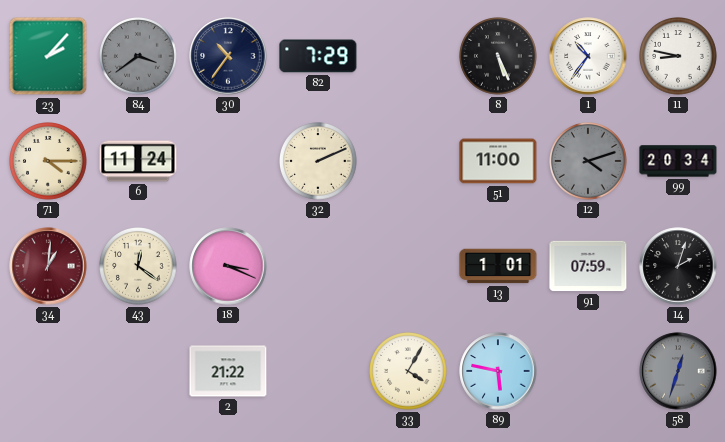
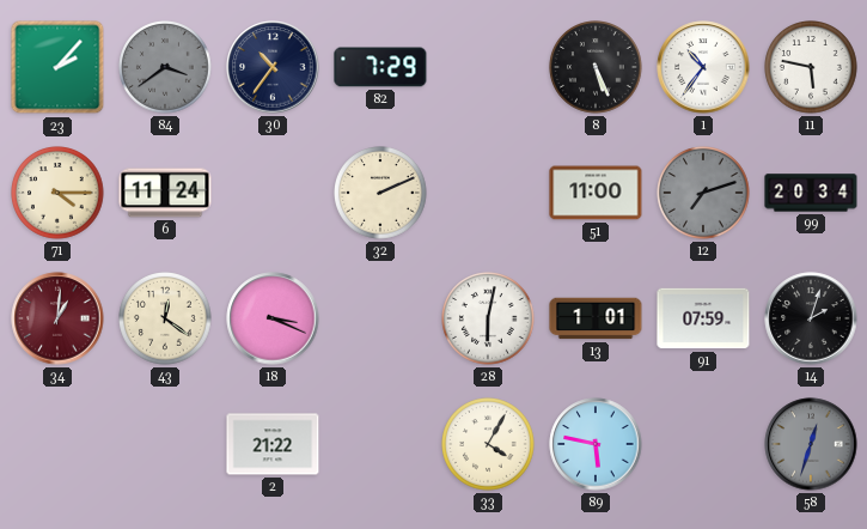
11: 8:47 -> 5:47 (811, 67)
12: 4:12 -> 7:12 (703, 193)
28: none -> 6:02 (488, 318)
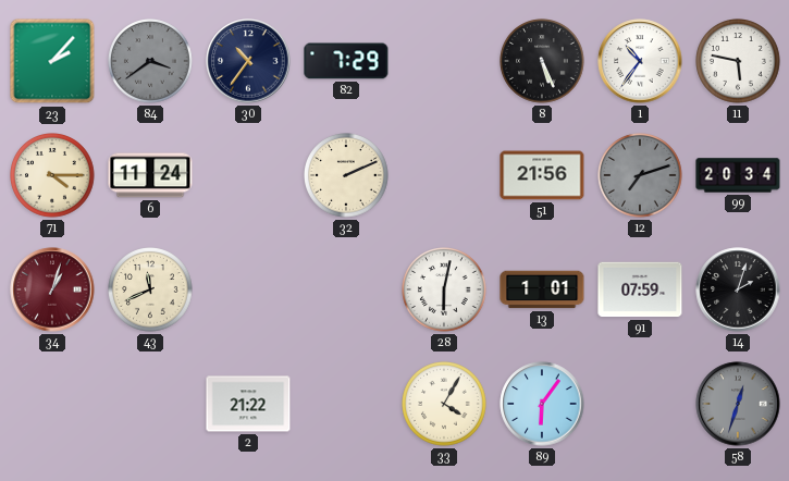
51: 11:00 -> 21:56 (542, 175)
34: 1:01 -> 1:03 (52, 289)
43: 12:21 -> 11:41 (150, 289)
18: 3:19 -> none (273, 318)
89: 5:47 -> 6:06 (542, 404)
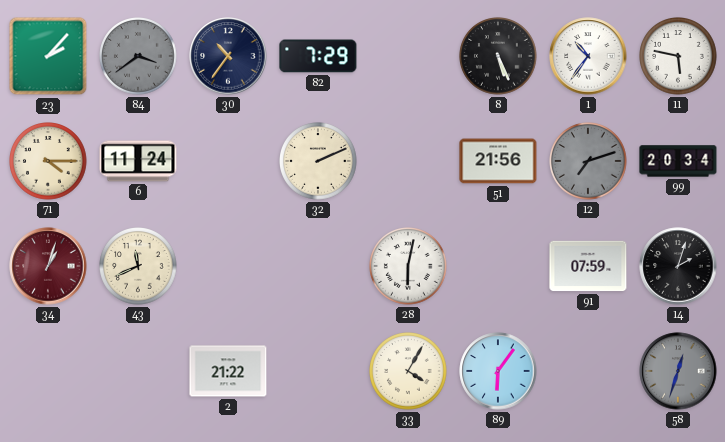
13: 1:01 -> none (542, 289)
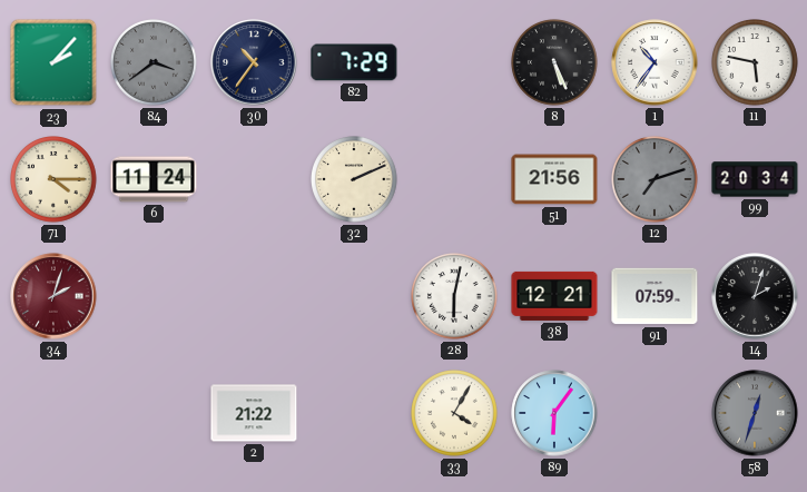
34: 1:03 -> 2:03 (53, 296)
43: 11:41 -> none (138, 266)
38: none -> 12:21 (554, 296)
